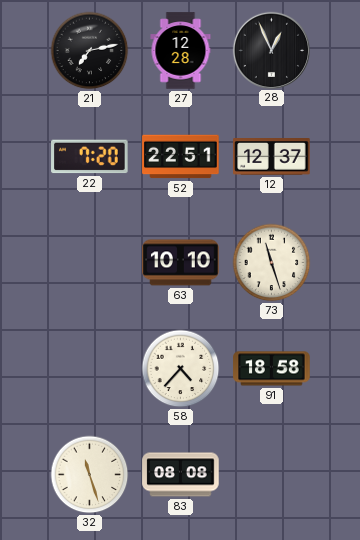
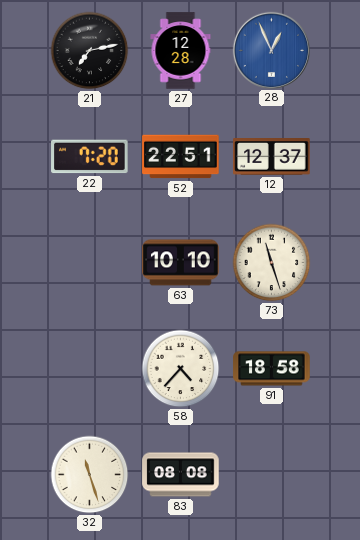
28 dial: black -> blue (271, 50)
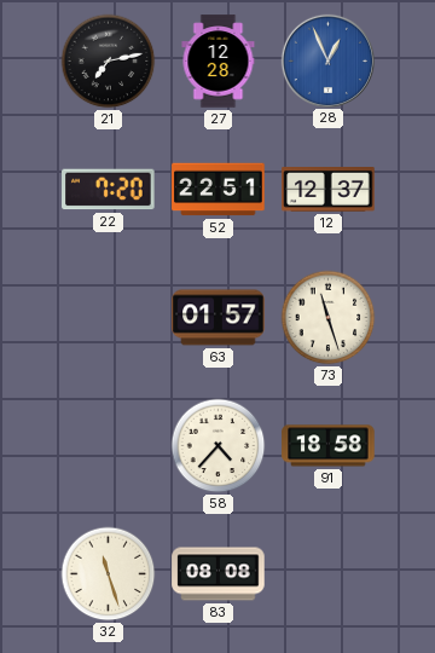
63: 10:10 -> 01:57 (219, 318)
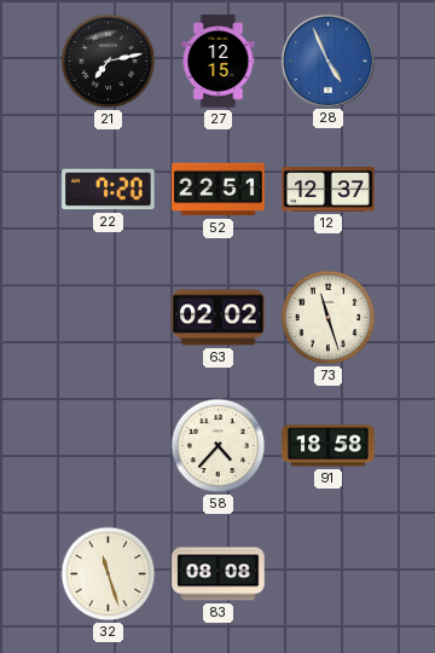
27: 12:28 -> 12:15 (219, 62)
28: 12:56 -> 4:56 (327, 60)
63: 01:57 -> 02:02 (219, 318)
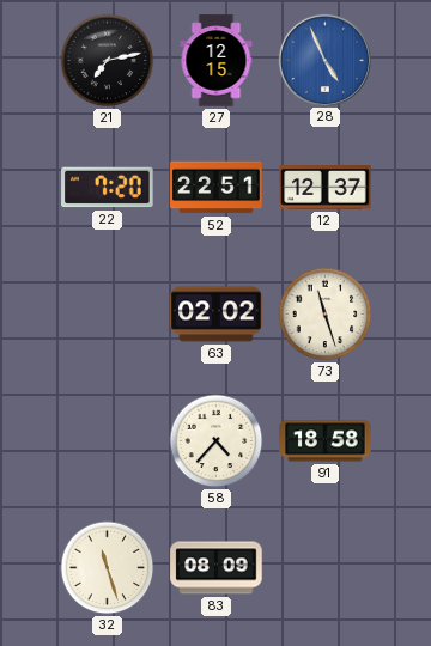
83: 08:08 -> 08:09 (217, 568)
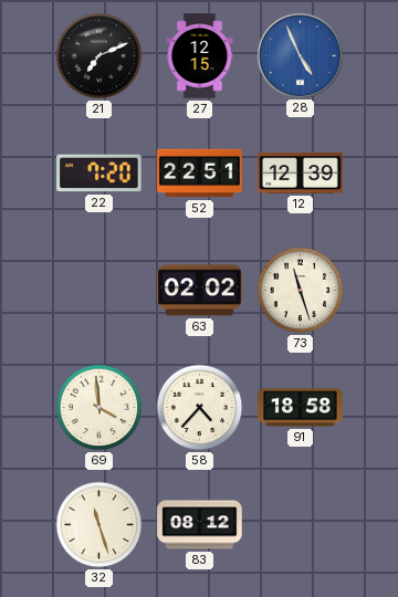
21: 7:13 -> 7:11 (99, 56)
12: 12:37 -> 12:39 (301, 174)
69: none -> 3:59 (99, 408)
83: 08:09 -> 08:12 (200, 525)
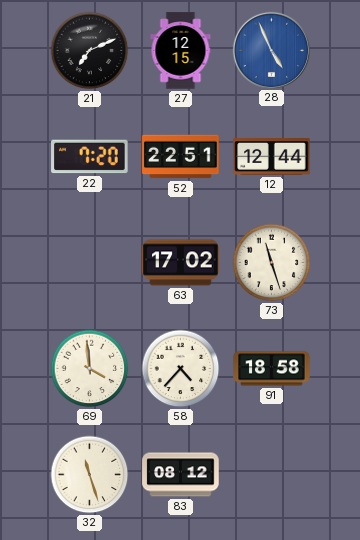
12: 12:39 -> 12:44 (272, 157)
63: 02:02 -> 17:02 (181, 263)
